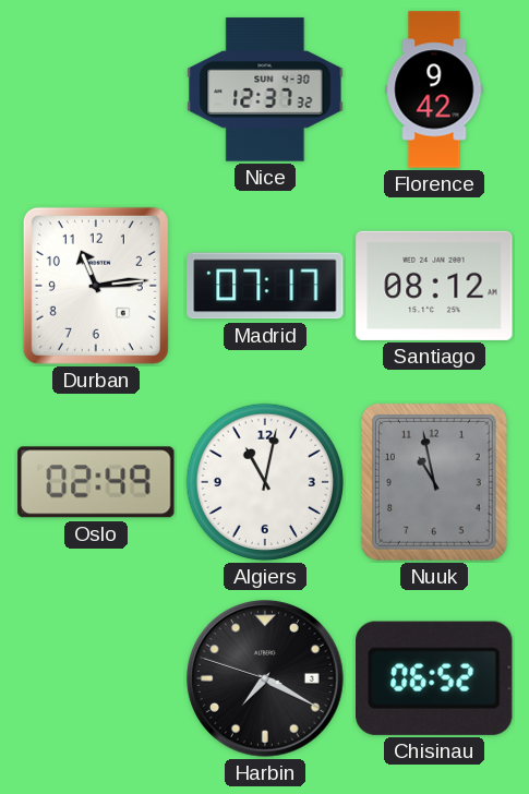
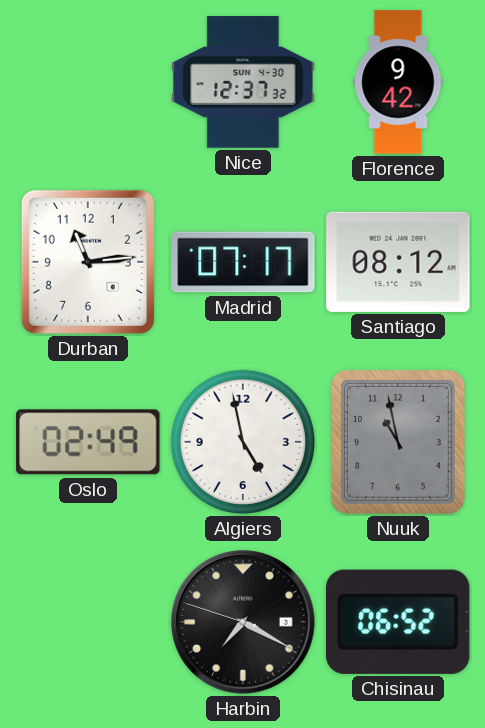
Algiers: 11:02 -> 4:58 (243, 442)
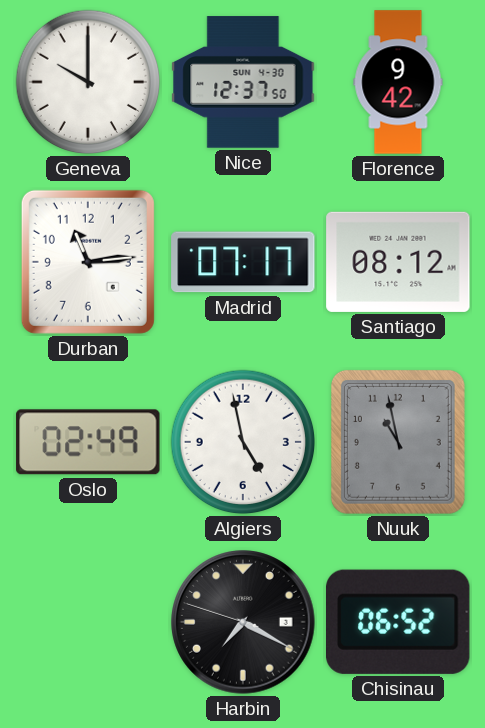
Geneva: none -> 10:00 (88, 82)
Nice: 12:37:32 -> 12:37:50 (243, 82)
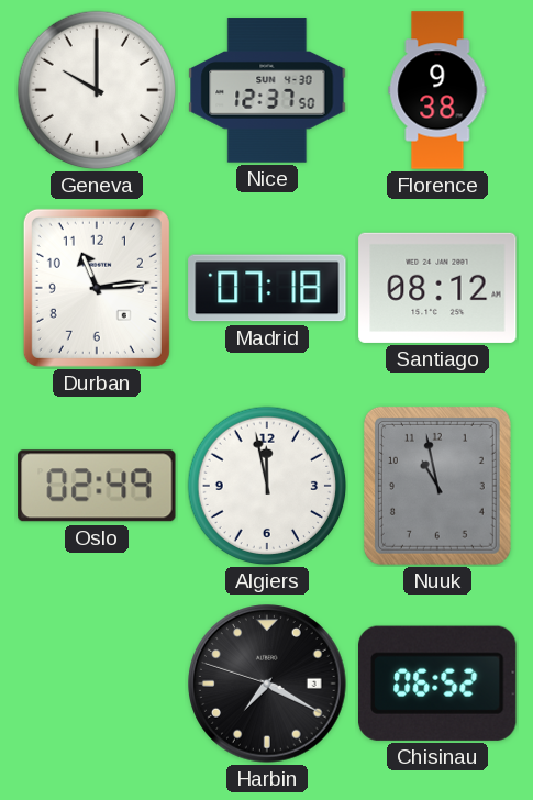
Florence: 9:42 -> 9:38 (437, 90)
Madrid: 07:17 -> 07:18 (267, 288)
Algiers: 4:58 -> 11:58 (267, 486)
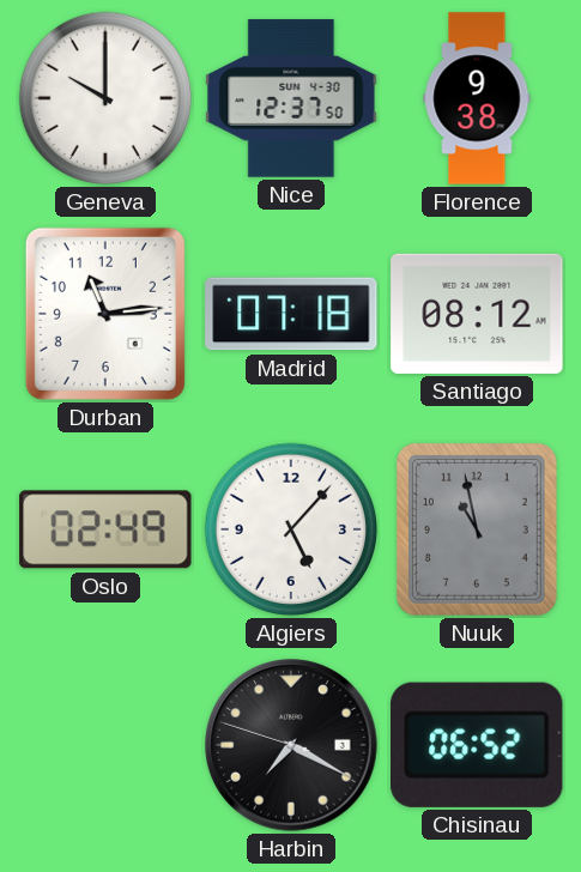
Algiers: 11:58 -> 5:07 (291, 529)
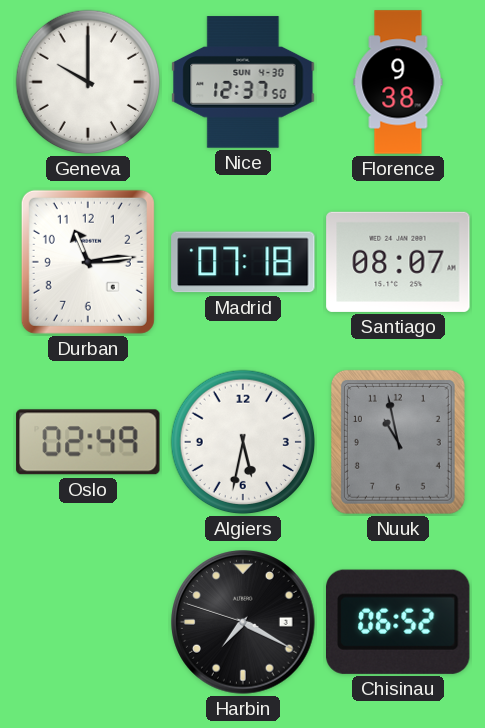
Santiago: 08:12 -> 08:07 (398, 262)
Algiers: 5:07 -> 5:32 (243, 442)
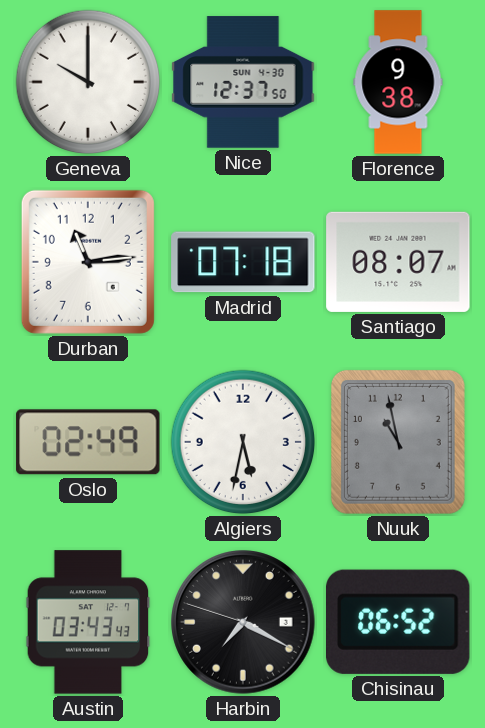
Austin: none -> 03:43 (88, 622)
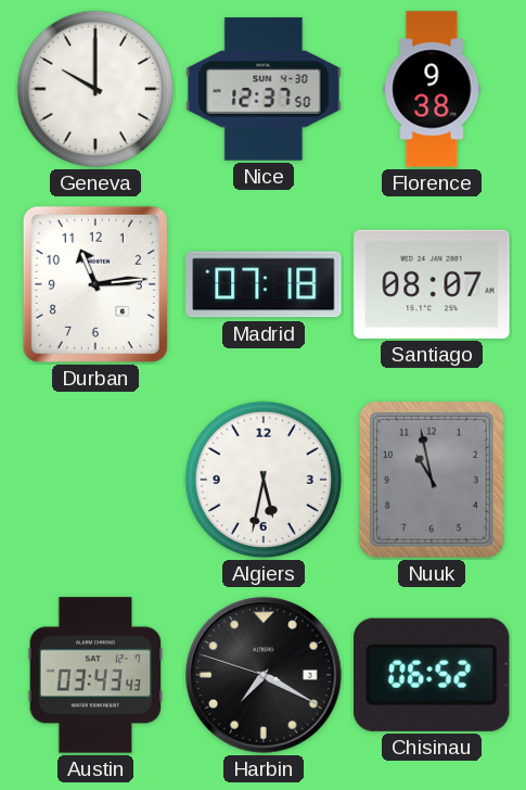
Oslo: 02:49 -> none (88, 442)
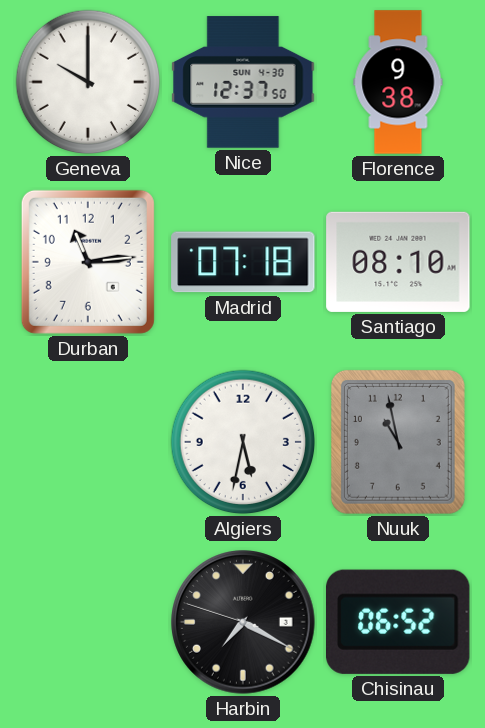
Santiago: 08:07 -> 08:10 (398, 262)
Austin: 03:43 -> none (95, 675)
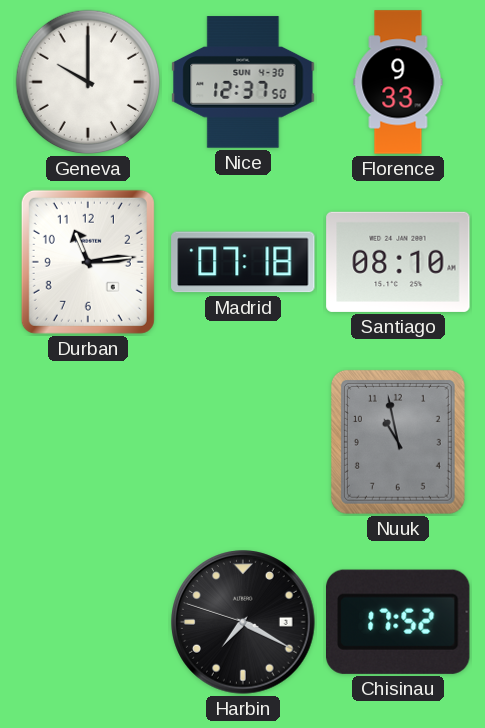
Florence: 9:38 -> 9:33 (398, 82)
Algiers: 5:32 -> none (243, 442)
Chisinau: 06:52 -> 17:52 (399, 622)
